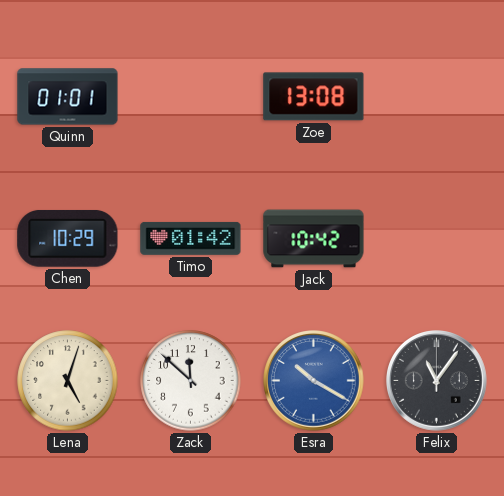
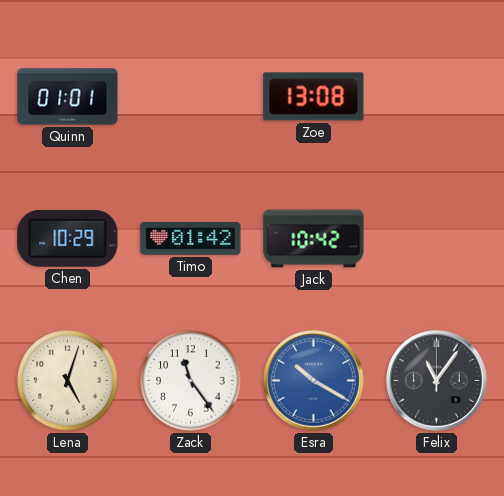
Zack: 11:52 -> 11:24 (191, 381)
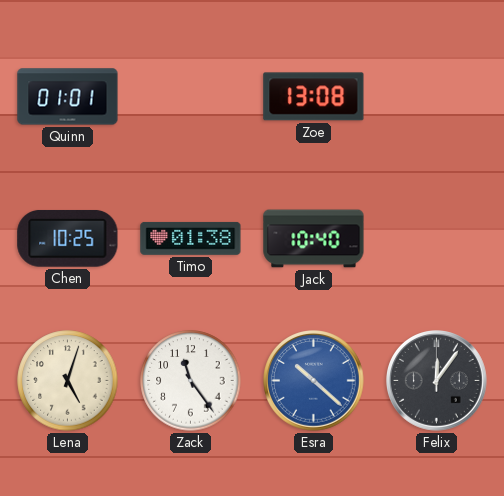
Chen: 10:29 -> 10:25 (68, 239)
Timo: 01:42 -> 01:38 (191, 238)
Jack: 10:42 -> 10:40 (314, 239)
Esra: 10:20 -> 10:22 (314, 381)
Felix: 11:06 -> 12:06 (437, 381)
